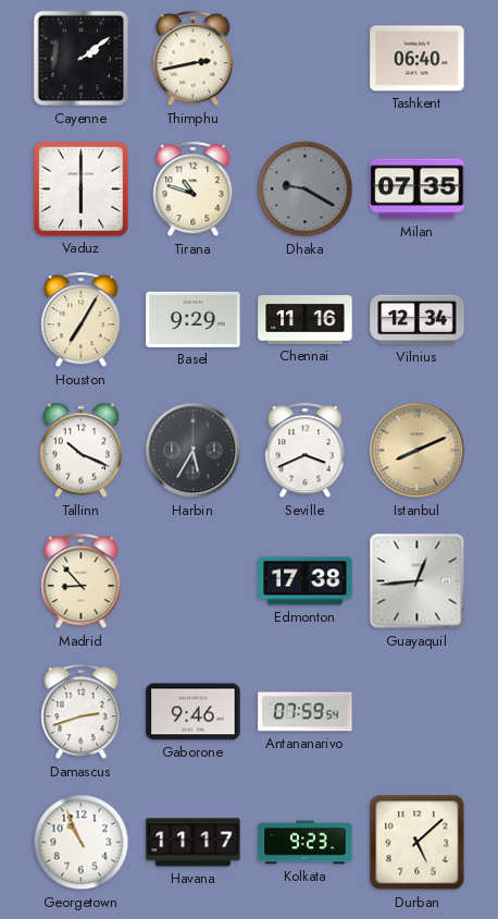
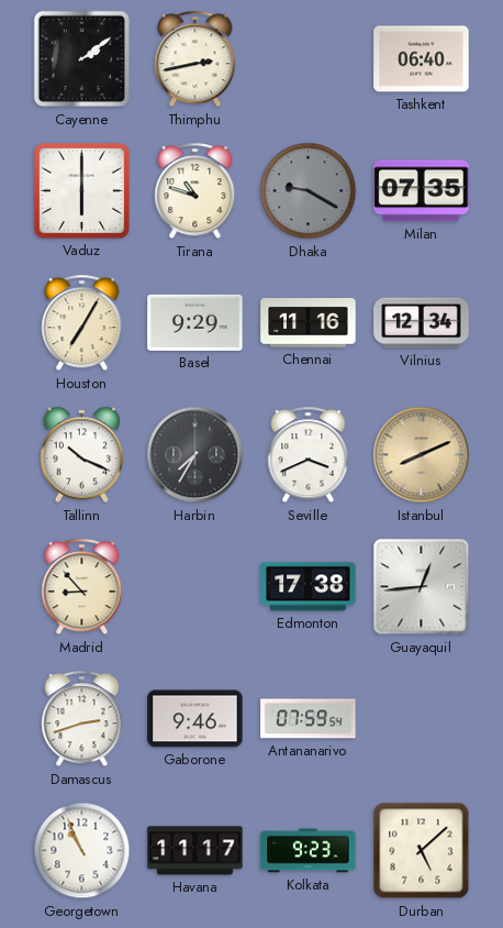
Harbin: 5:35 -> 7:35 (195, 455)
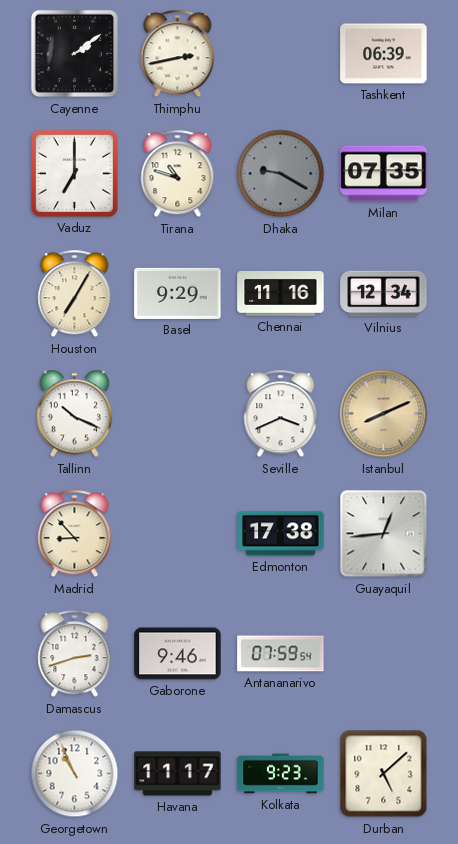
Tashkent: 06:40 -> 06:39 (384, 54)
Vaduz: 6:00 -> 7:00 (74, 173)
Harbin: 7:35 -> none (195, 455)
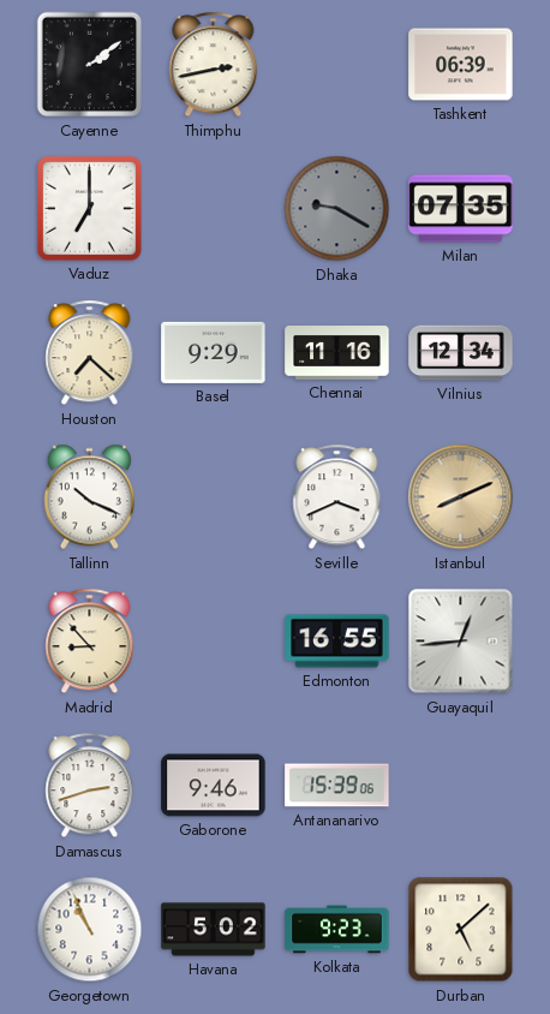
Tirana: 10:48 -> none (178, 174)
Houston: 7:05 -> 7:22 (90, 353)
Edmonton: 17:38 -> 16:55 (337, 642)
Antananarivo: 07:59 -> 15:39 (337, 786)
Havana: 11:17 -> 5:02 (214, 930)
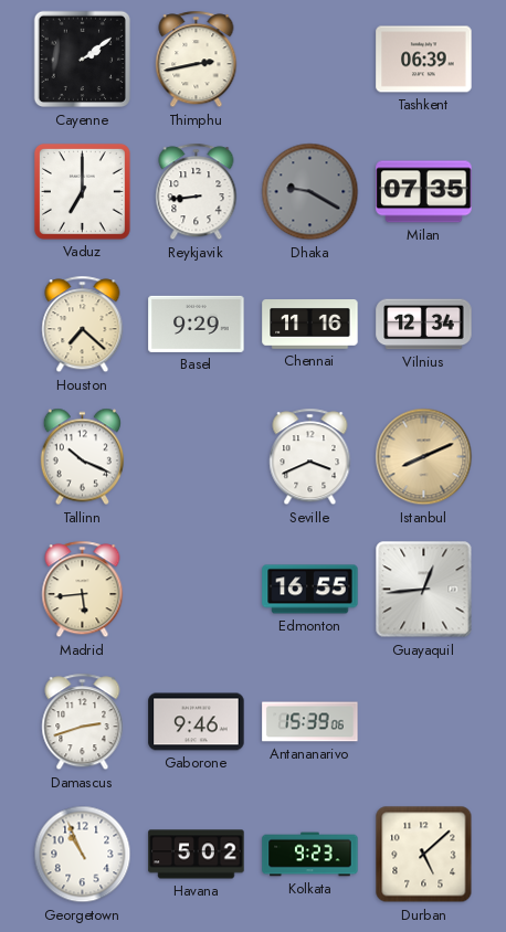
Reykjavik: none -> 8:44 (197, 192)
Madrid: 8:53 -> 5:44 (83, 590)
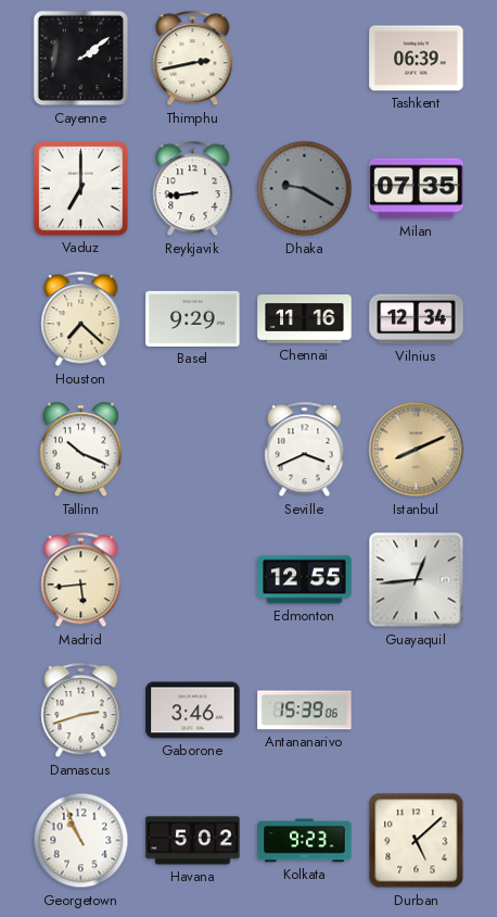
Edmonton: 16:55 -> 12:55 (305, 580)
Gaborone: 9:46 -> 3:46 (193, 711)
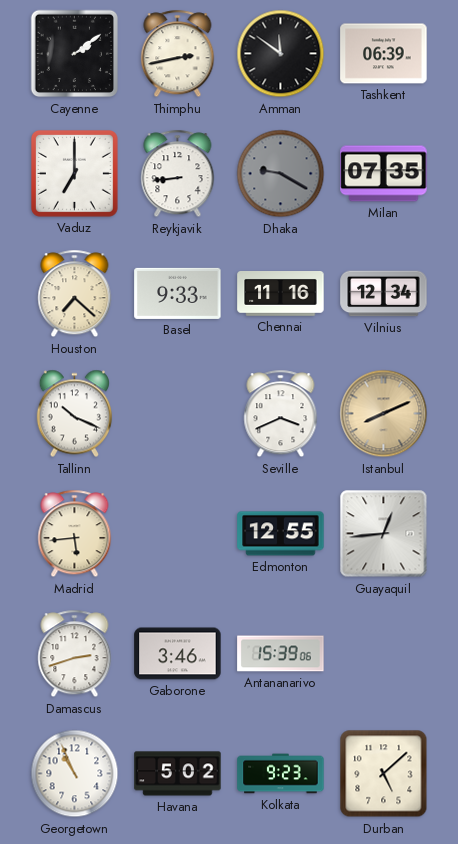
Amman: none -> 11:51 (281, 54)
Basel: 9:29 -> 9:33 (178, 293)
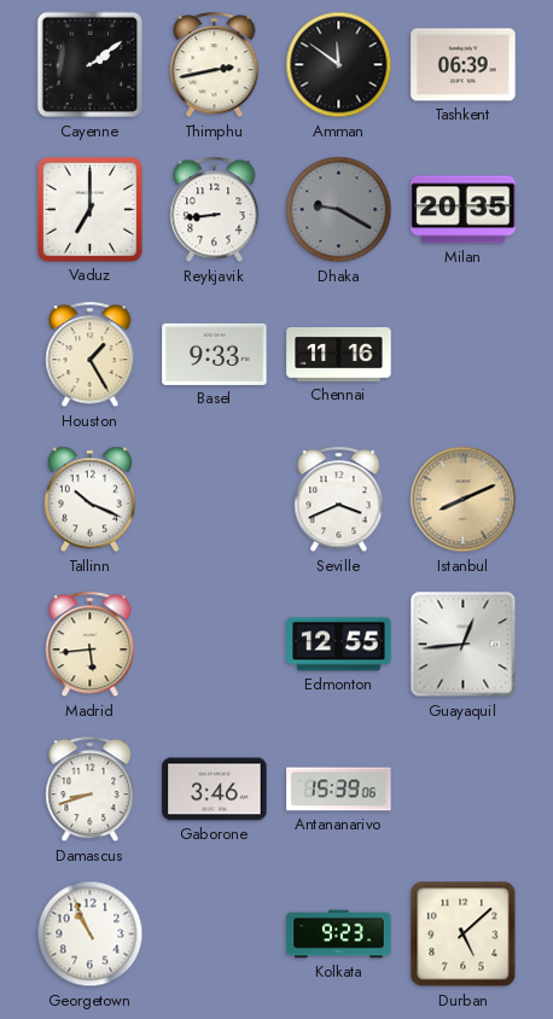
Milan: 07:35 -> 20:35 (464, 210)
Houston: 7:22 -> 1:25 (91, 355)
Vilnius: 12:34 -> none (384, 294)
Damascus: 2:42 -> 8:42 (91, 790)
Havana: 5:02 -> none (178, 774)
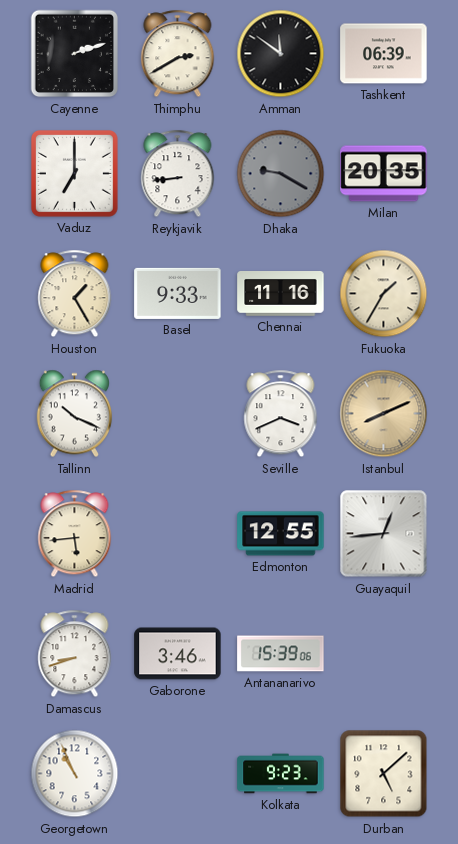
Cayenne: 2:09 -> 2:12 (75, 54)
Thimphu: 2:43 -> 2:40 (178, 54)
Fukuoka: none -> 1:35 (384, 294)
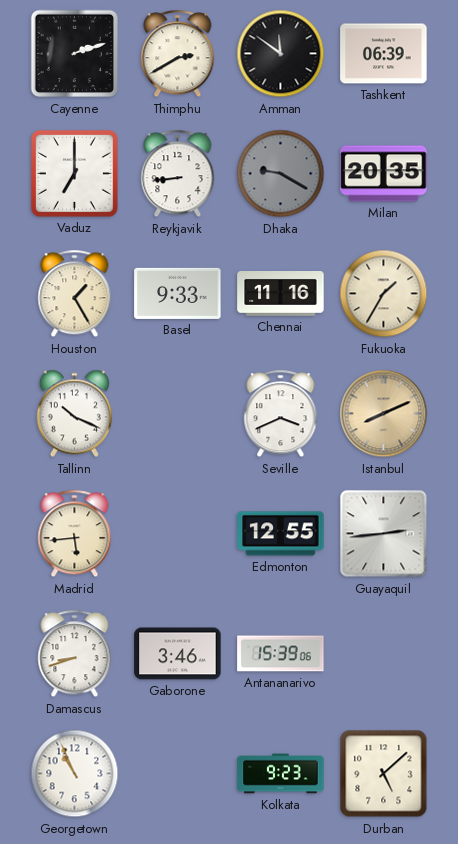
Guayaquil: 12:44 -> 2:44 (384, 534)
